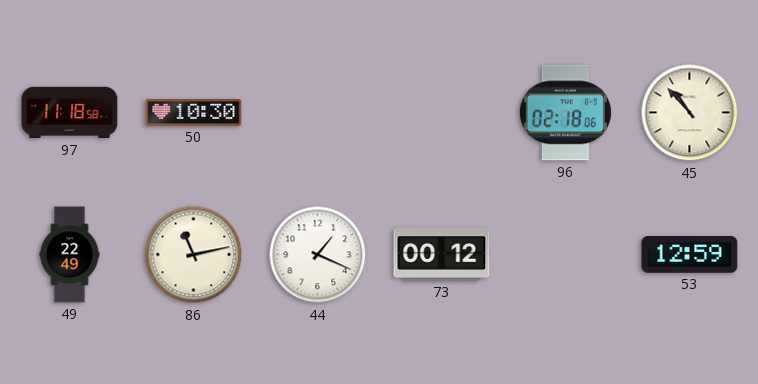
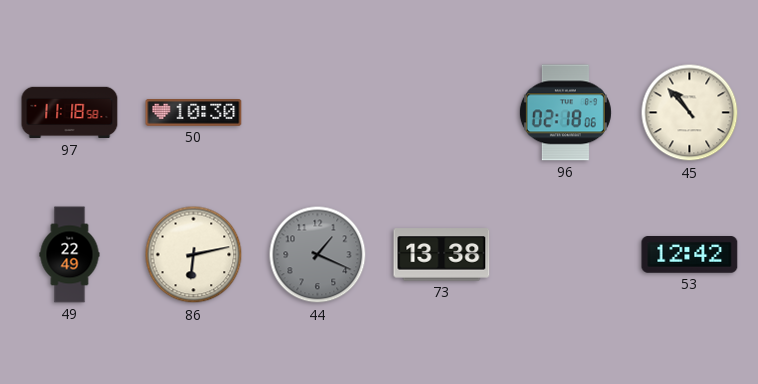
86: 11:13 -> 6:13 (194, 255)
44 dial: white -> grey (318, 255)
73: 00:12 -> 13:38 (442, 255)
53: 12:59 -> 12:42 (690, 255)
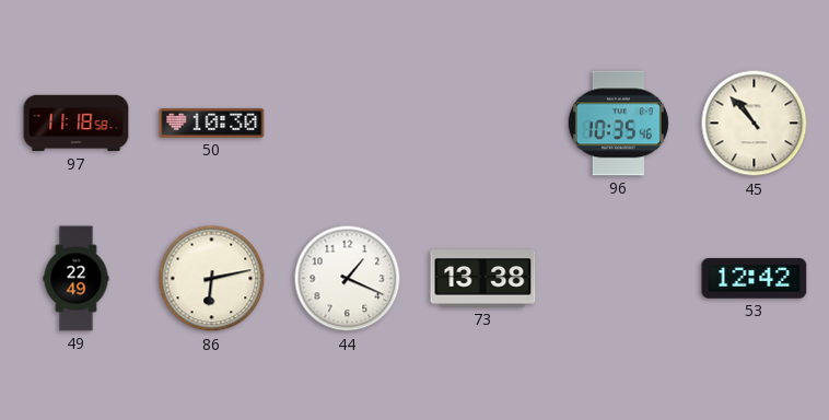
96: 02:18 -> 10:35 (618, 124)
44 dial: grey -> white (348, 279)
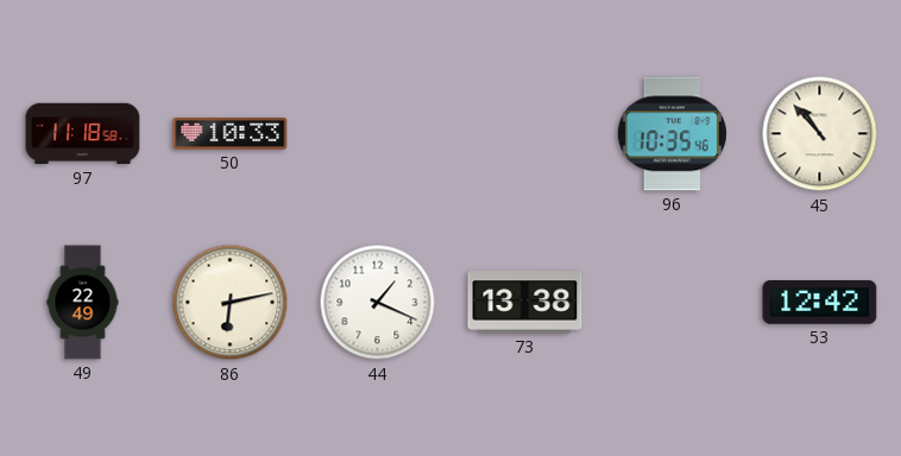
50: 10:30 -> 10:33 (231, 134)
